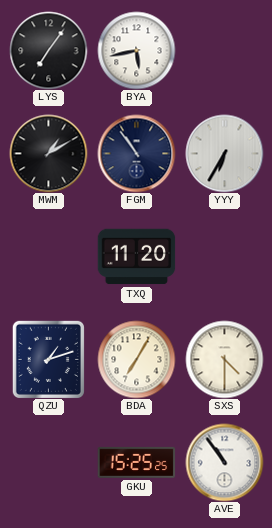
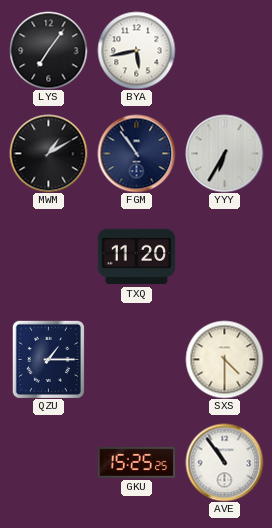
QZU: 1:12 -> 1:15 (48, 359)
BDA: 7:05 -> none (136, 359)
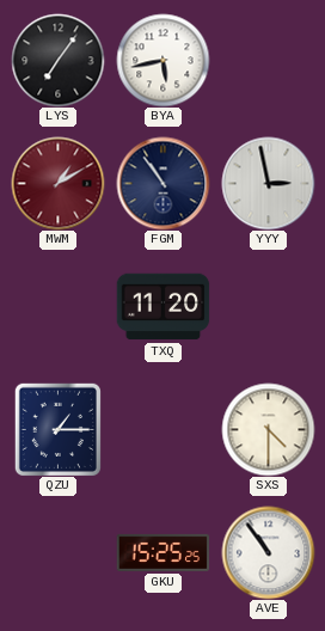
MWM dial: black -> burgundy (57, 183)
YYY: 6:35 -> 2:58 (268, 183)
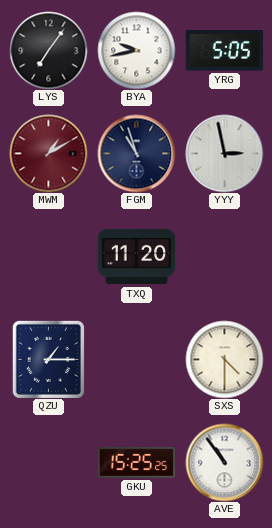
BYA: 5:43 -> 9:43 (136, 50)
YRG: none -> 5:05 (224, 51)
FGM: 10:54 -> 10:57 (136, 153)
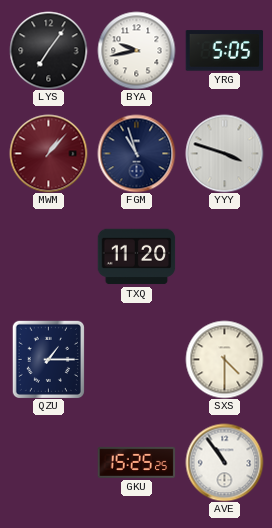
MWM: 1:10 -> 1:07 (48, 153)
YYY: 2:58 -> 3:48 (224, 153)
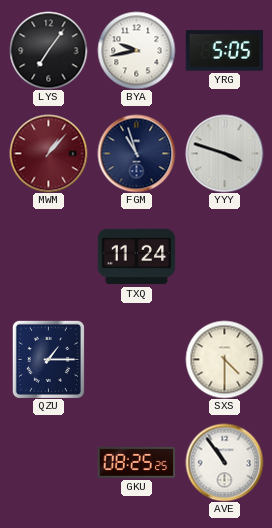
TXQ: 11:20 -> 11:24 (136, 257)
GKU: 15:25 -> 08:25 (136, 462)
